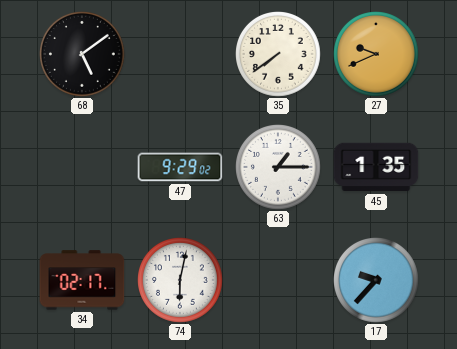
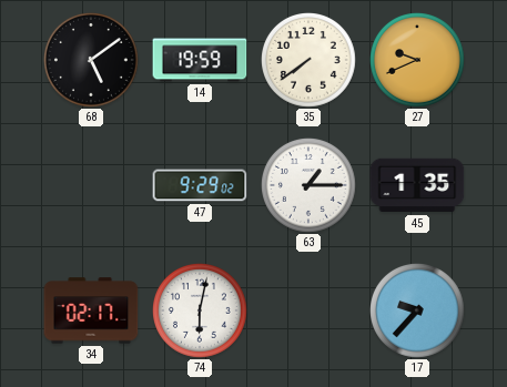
14: none -> 19:59 (200, 60)
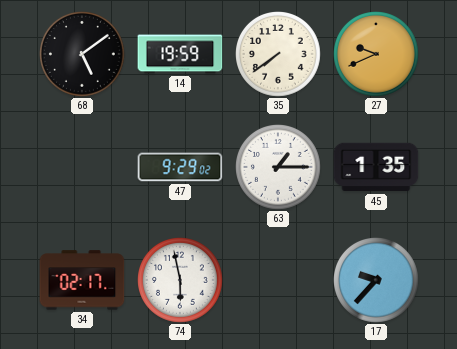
74: 6:02 -> 5:58 (181, 281)
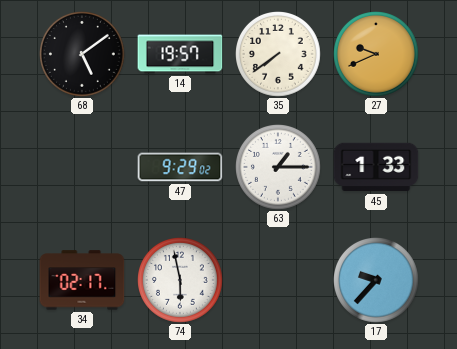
14: 19:59 -> 19:57 (180, 54)
45: 1:35 -> 1:33 (376, 167)
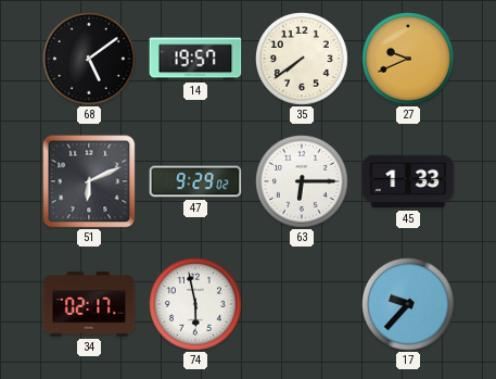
51: none -> 6:11 (89, 181)
63: 1:15 -> 6:15 (303, 182)
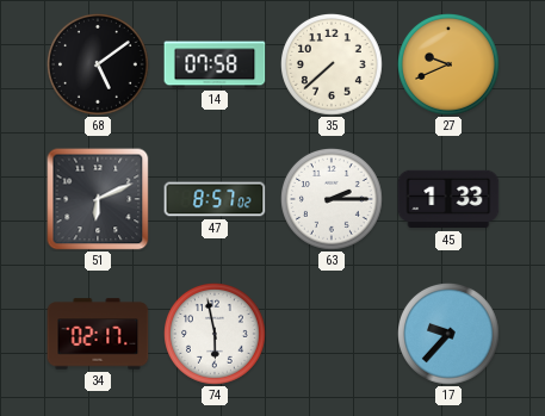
14: 19:57 -> 07:58 (215, 64)
35: 7:39 -> 7:38 (333, 66)
47: 9:29 -> 8:57 (215, 199)
63: 6:15 -> 2:15 (333, 200)
